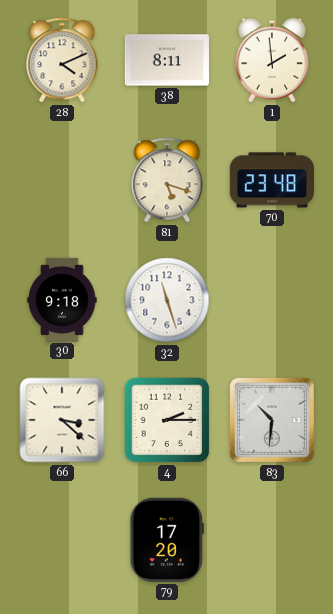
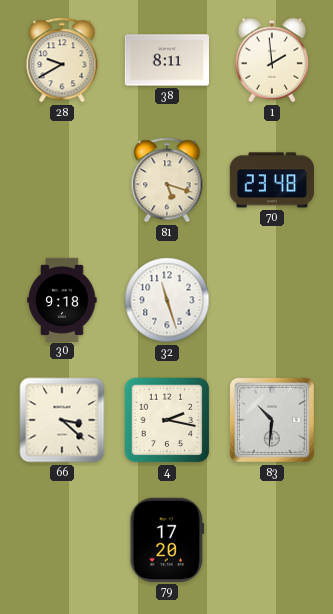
28: 4:11 -> 9:40 (62, 60)
4: 2:15 -> 2:17 (167, 420)
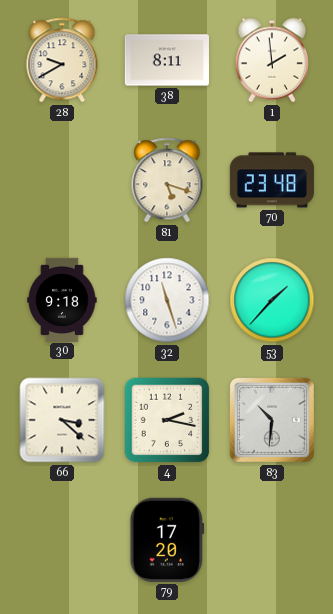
53: none -> 1:37 (272, 300)
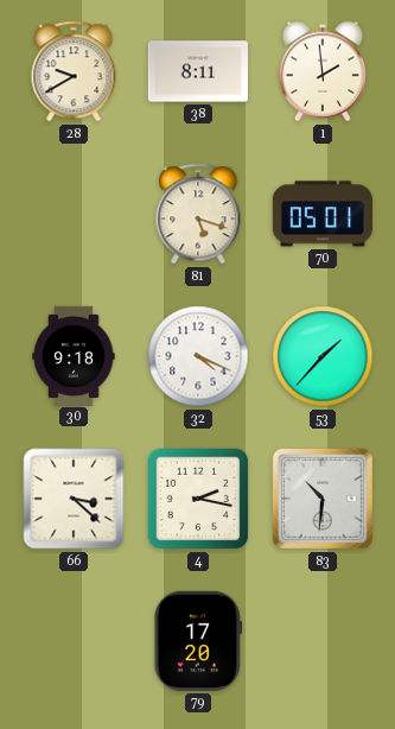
70: 23:48 -> 05:01 (323, 214)
32: 11:27 -> 4:19 (198, 356)
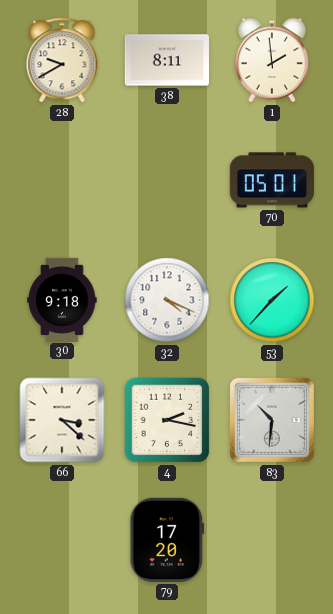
81: 5:18 -> none (198, 214)
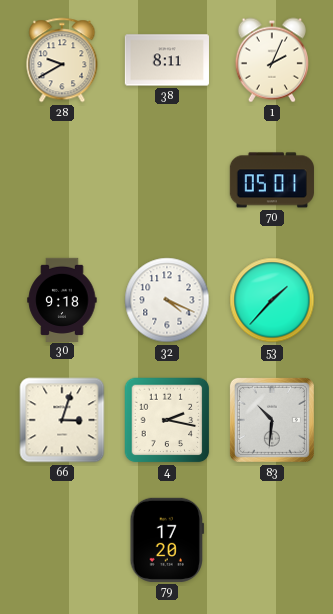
1: 1:59 -> 2:04 (272, 60)
66: 3:22 -> 3:03 (62, 420)
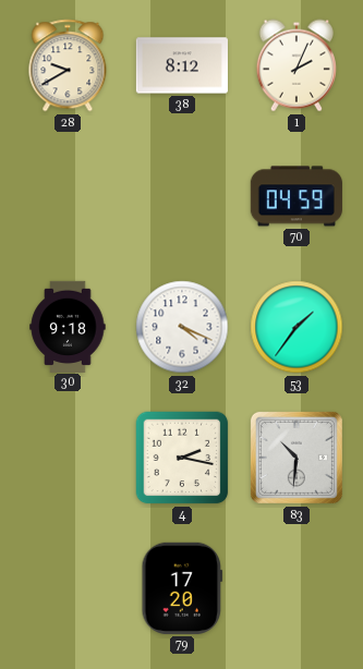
38: 8:11 -> 8:12 (181, 65)
70: 05:01 -> 04:59 (297, 196)
53: 1:37 -> 1:36 (297, 327)
66: 3:03 -> none (62, 420)
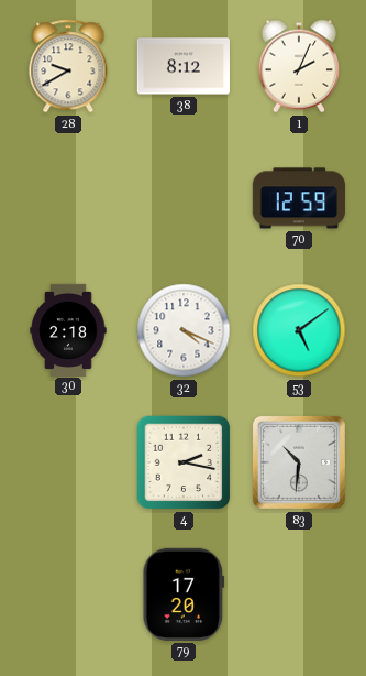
70: 04:59 -> 12:59 (299, 198)
30: 9:18 -> 2:18 (68, 329)
53: 1:36 -> 5:09 (299, 330)
